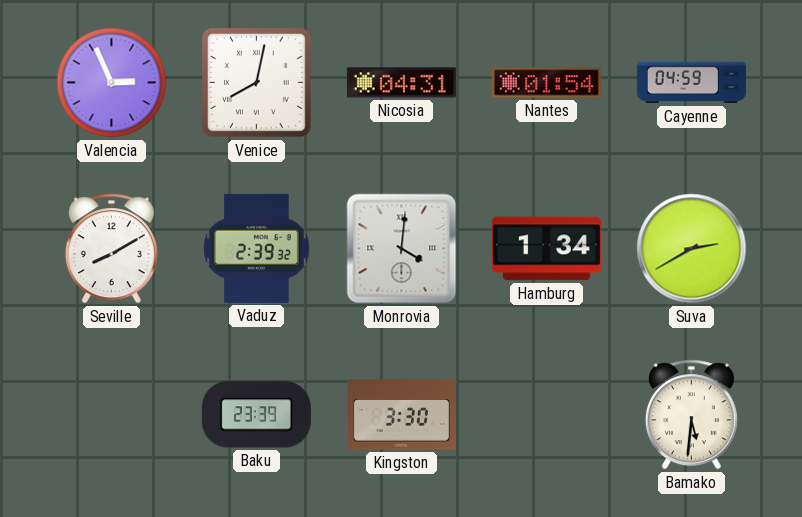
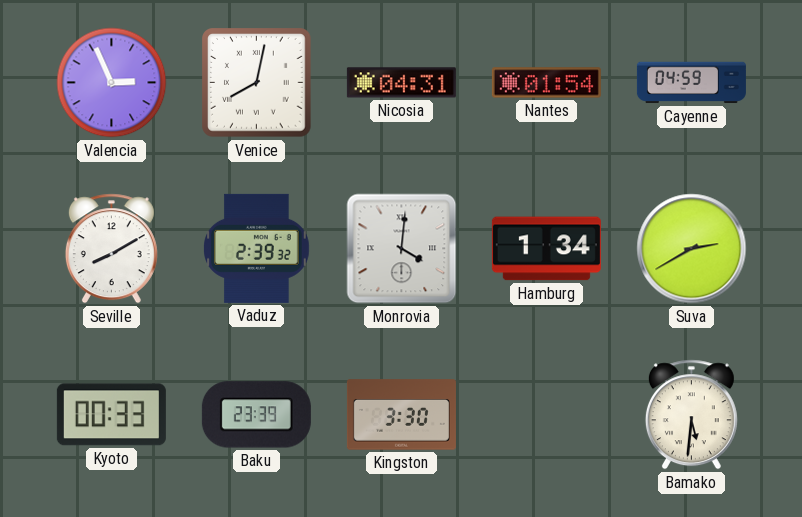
Kyoto: none -> 00:33 (111, 415)
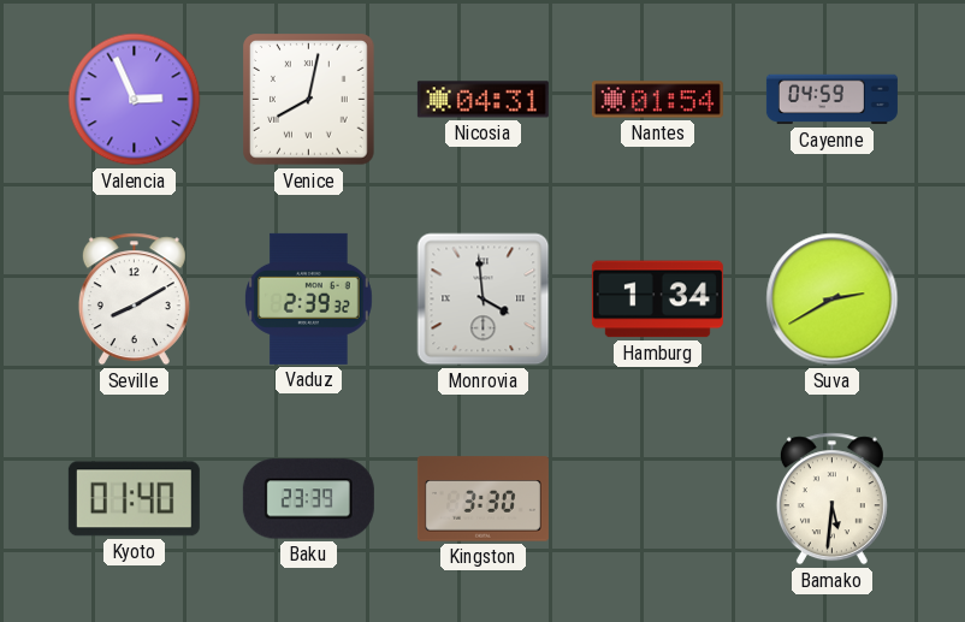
Monrovia: 4:01 -> 3:59 (484, 300)
Kyoto: 00:33 -> 01:40 (134, 499)
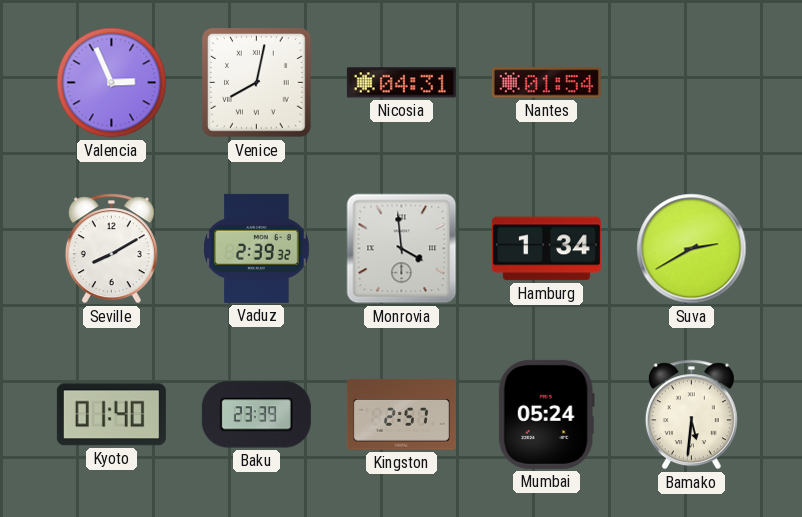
Cayenne: 04:59 -> none (831, 100)
Kingston: 3:30 -> 2:57 (401, 415)
Mumbai: none -> 05:24 (546, 414)
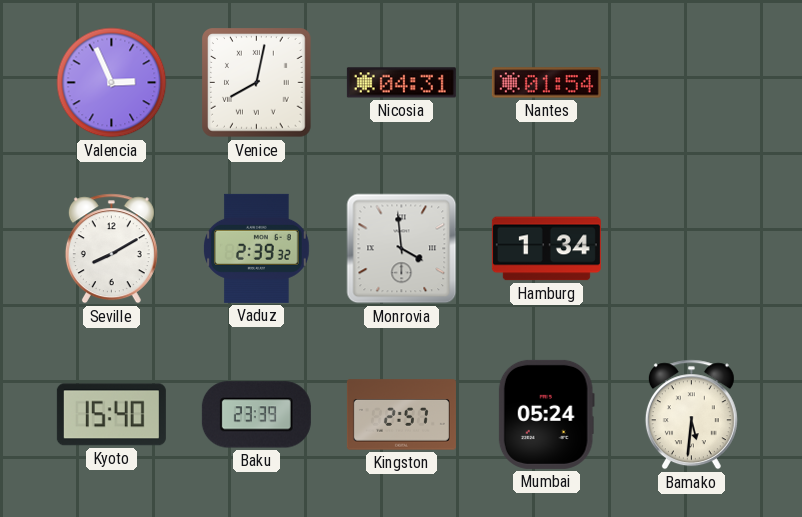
Suva: 2:40 -> none (692, 249)
Kyoto: 01:40 -> 15:40 (111, 415)
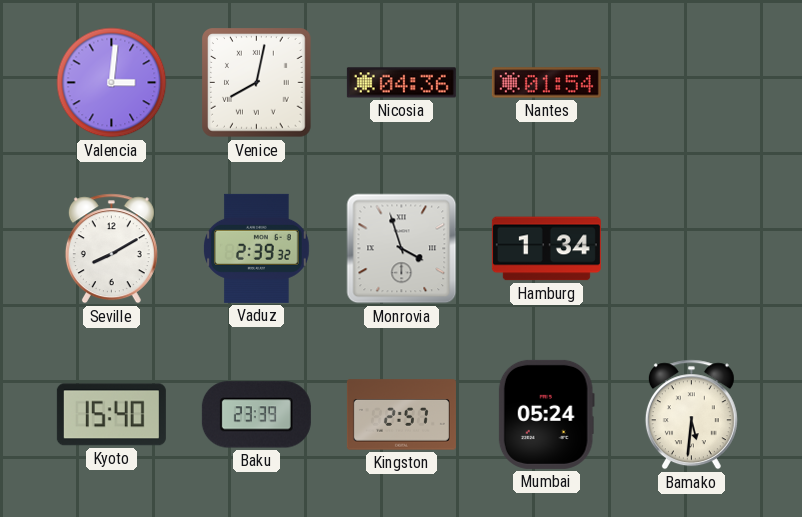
Valencia: 2:56 -> 3:01 (112, 83)
Nicosia: 04:31 -> 04:36 (401, 83)
Monrovia: 3:59 -> 3:57 (402, 249)
